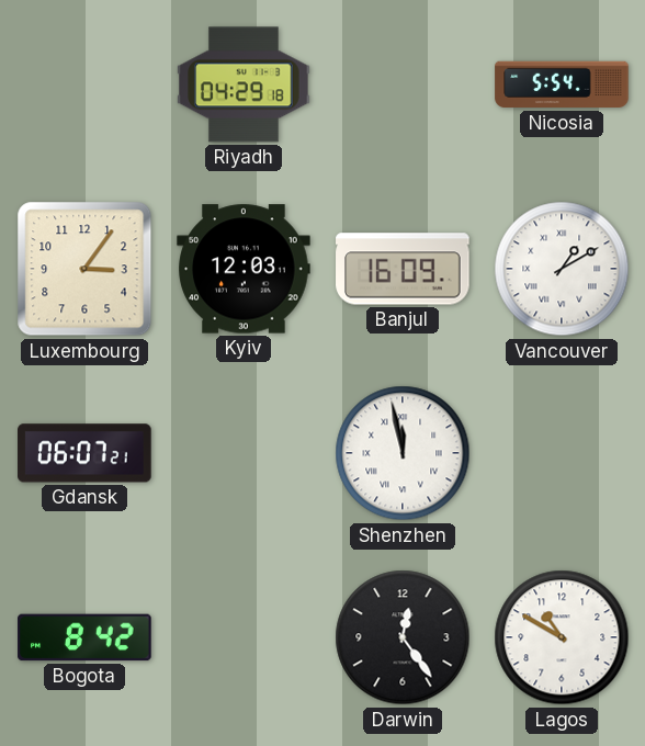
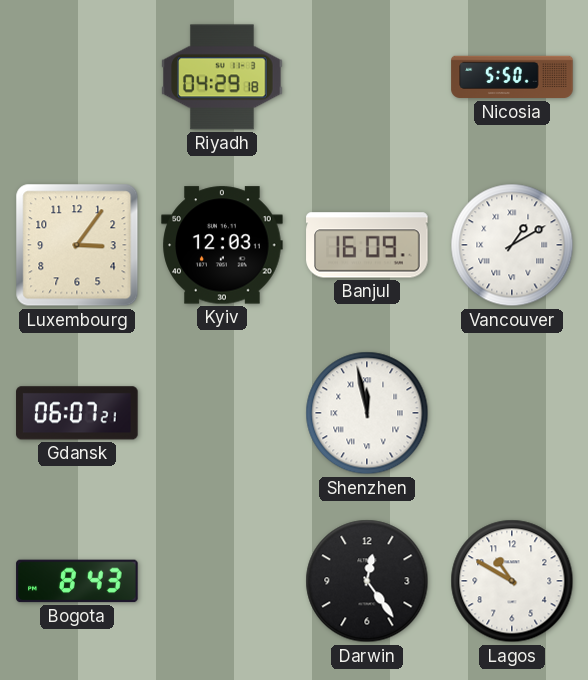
Nicosia: 5:54 -> 5:50 (512, 77)
Bogota: 8:42 -> 8:43 (77, 581)
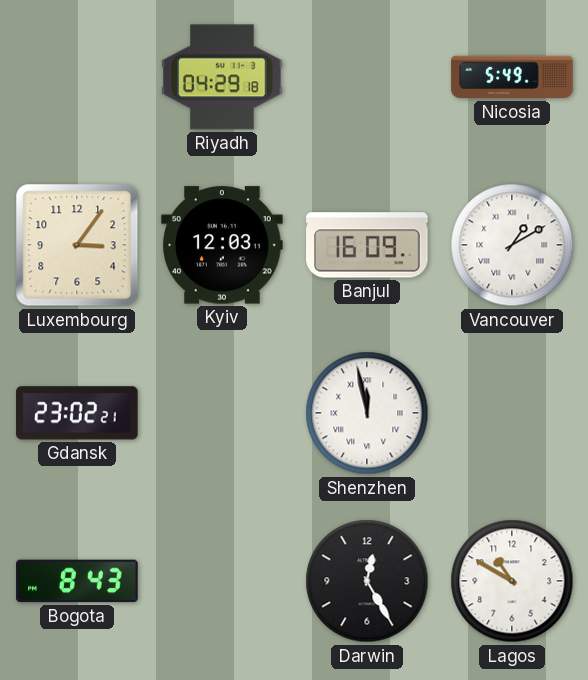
Nicosia: 5:50 -> 5:49 (512, 77)
Gdansk: 06:07 -> 23:02 (77, 413)
Darwin: 12:24 -> 12:25 (367, 581)
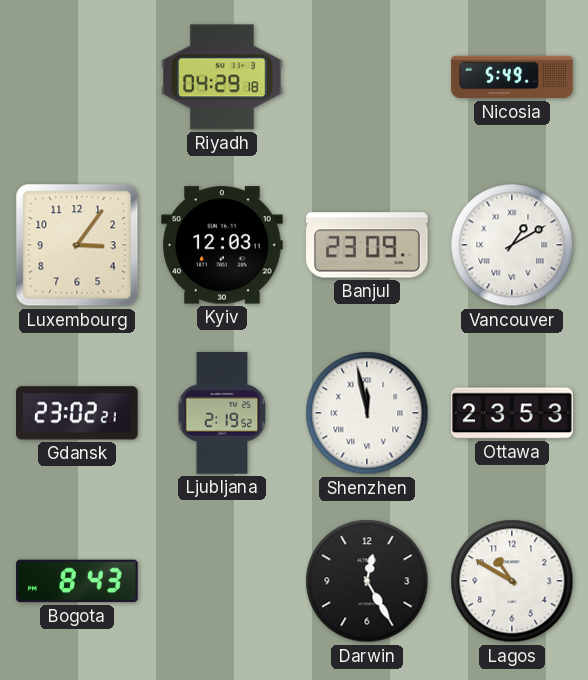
Banjul: 16:09 -> 23:09 (367, 245)
Ljubljana: none -> 2:19 (222, 413)
Ottawa: none -> 23:53 (512, 413)
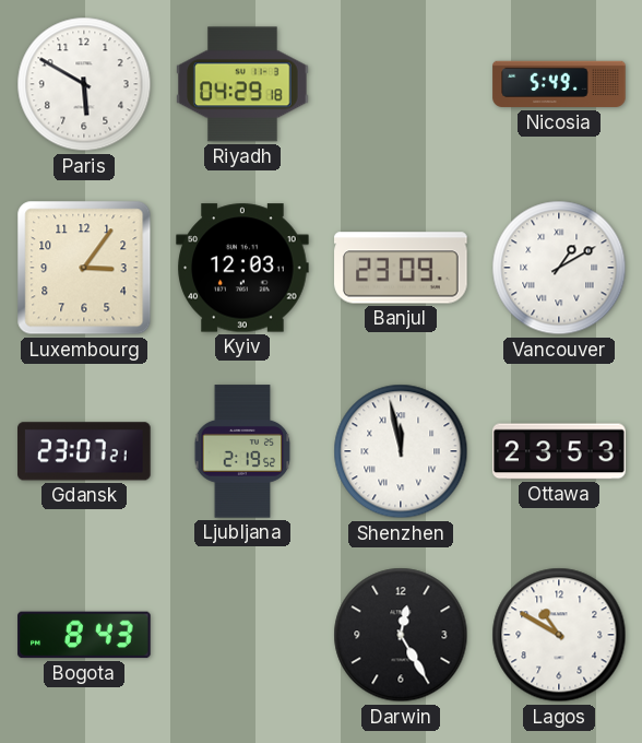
Paris: none -> 5:50 (84, 84)
Gdansk: 23:02 -> 23:07 (84, 451)
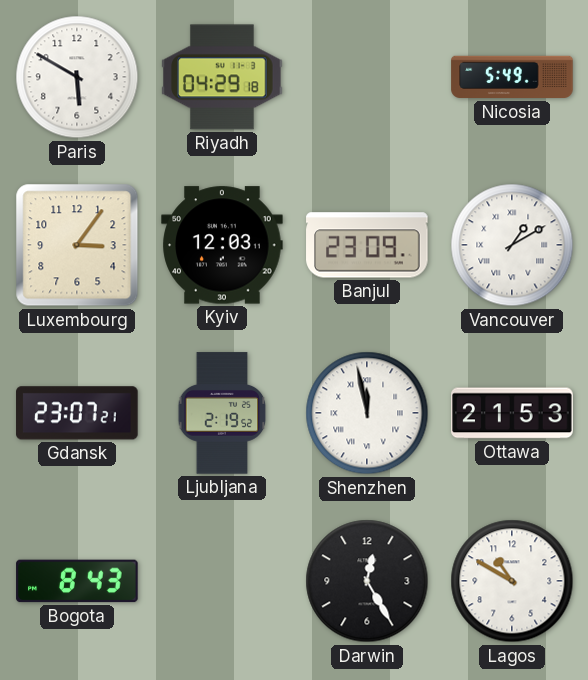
Ottawa: 23:53 -> 21:53 (512, 413)
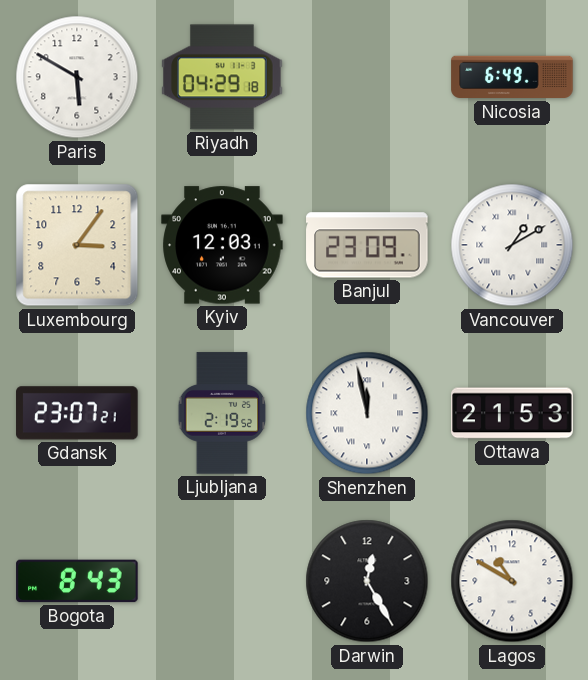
Nicosia: 5:49 -> 6:49 (512, 77)
